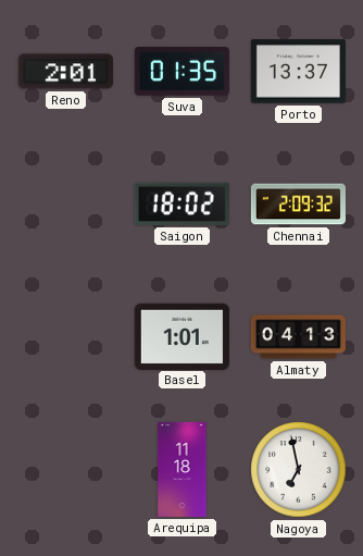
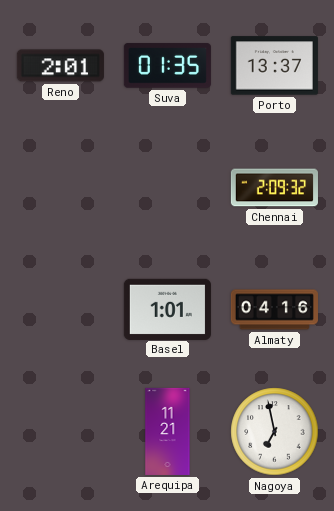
Saigon: 18:02 -> none (181, 203)
Almaty: 04:13 -> 04:16 (274, 310)
Arequipa: 11:18 -> 11:21 (168, 431)
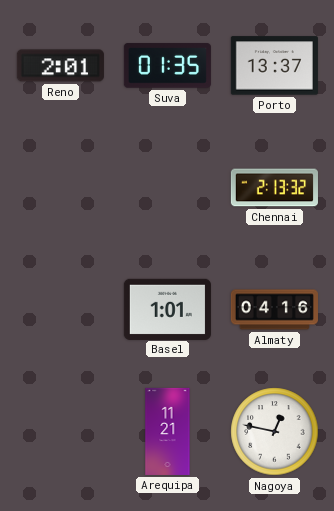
Chennai: 2:09 -> 2:13 (274, 188)
Nagoya: 6:58 -> 12:47 (275, 432)
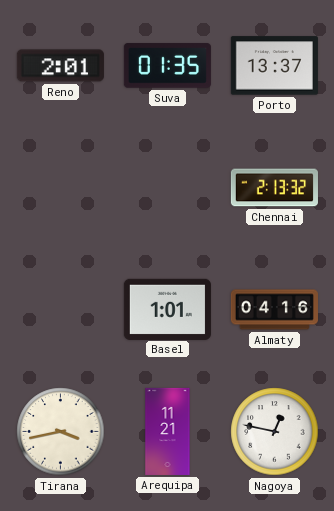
Tirana: none -> 3:43 (61, 432)
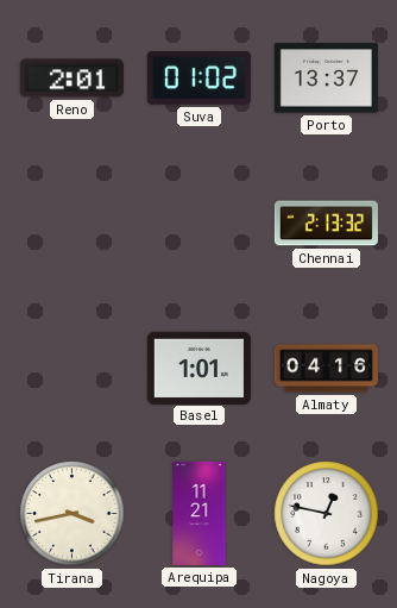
Suva: 01:35 -> 01:02 (198, 79)
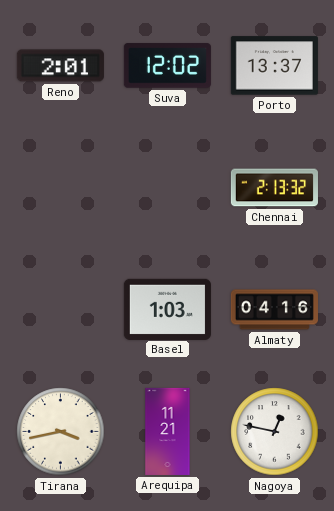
Suva: 01:02 -> 12:02 (167, 66)
Basel: 1:01 -> 1:03 (167, 309)
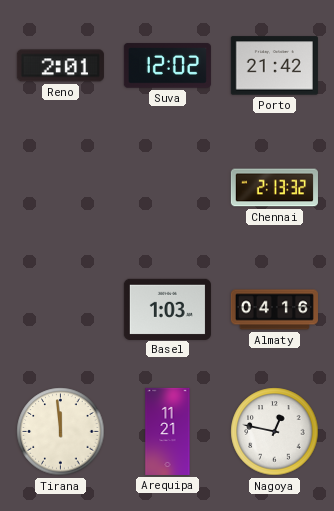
Porto: 13:37 -> 21:42 (274, 66)
Tirana: 3:43 -> 11:59 (61, 432)
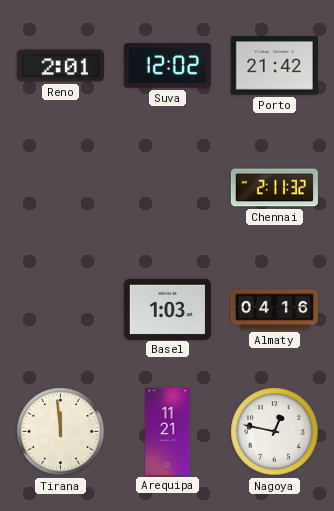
Chennai: 2:13 -> 2:11 (274, 188)
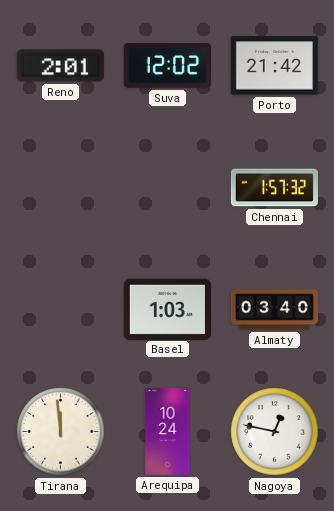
Chennai: 2:11 -> 1:57 (274, 188)
Almaty: 04:16 -> 03:40 (274, 310)
Arequipa: 11:21 -> 10:24 (168, 431)
